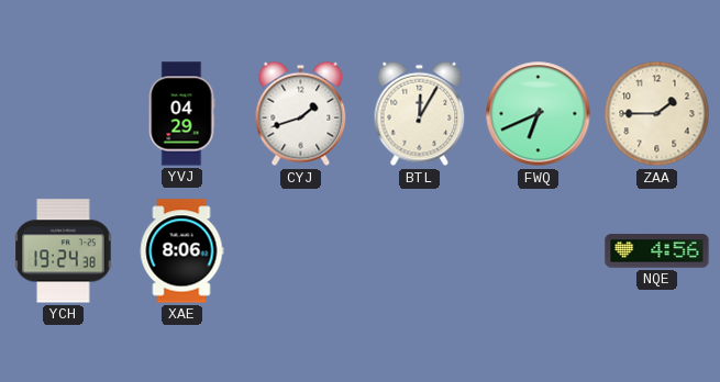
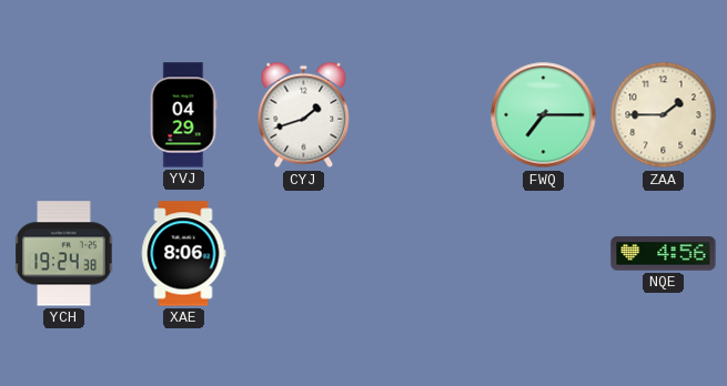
BTL: 12:05 -> none (420, 114)
FWQ: 6:41 -> 7:15 (544, 115)
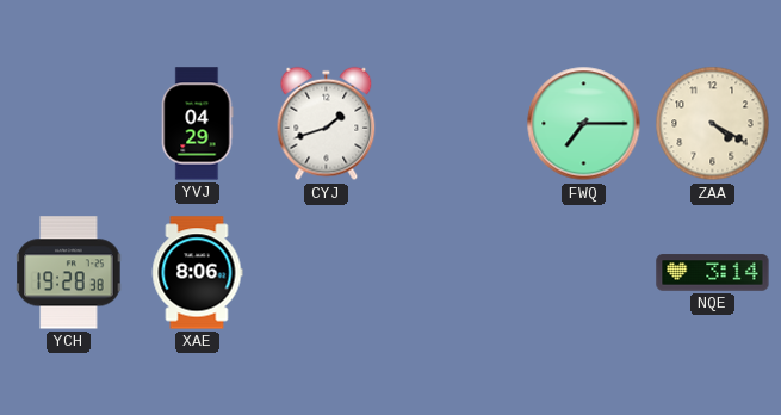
ZAA: 1:45 -> 4:20 (713, 124)
YCH: 19:24 -> 19:28 (69, 273)
NQE: 4:56 -> 3:14 (713, 273)
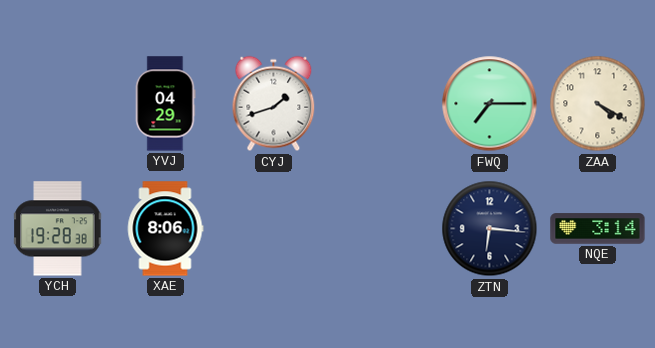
ZTN: none -> 6:16 (490, 229)
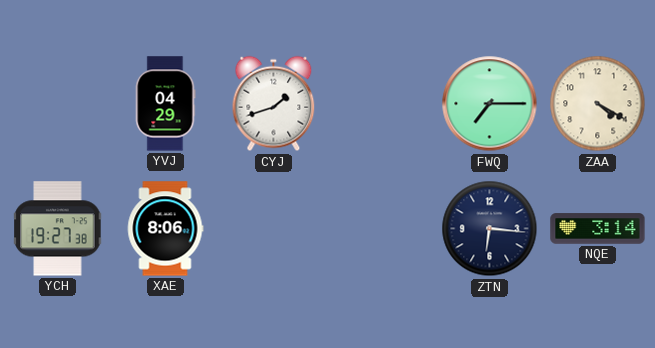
YCH: 19:28 -> 19:27 (58, 229)
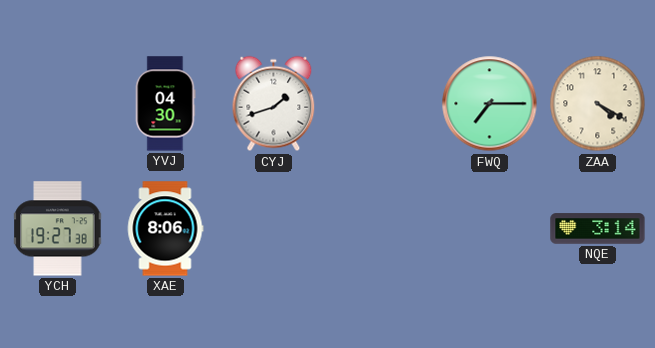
YVJ: 04:29 -> 04:30 (165, 104)
ZTN: 6:16 -> none (490, 229)
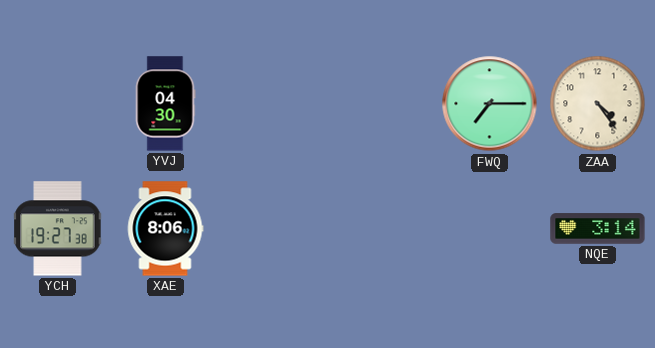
CYJ: 1:42 -> none (274, 104)
ZAA: 4:20 -> 4:24 (598, 104)
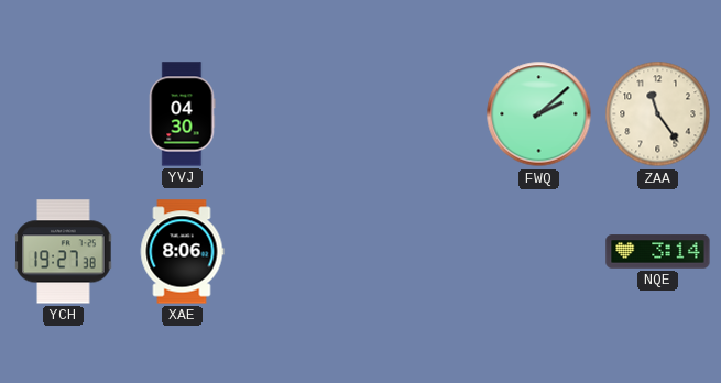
FWQ: 7:15 -> 2:08 (539, 114)
ZAA: 4:24 -> 11:24 (658, 114)
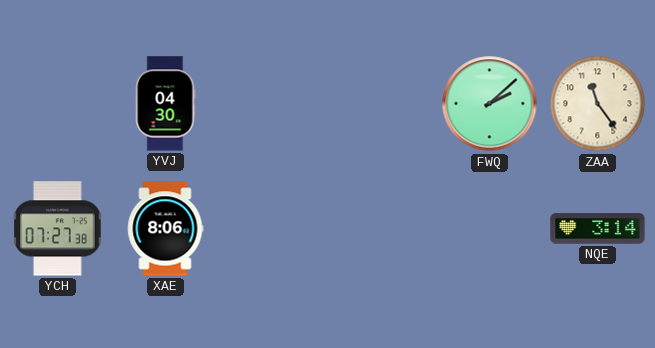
YCH: 19:27 -> 07:27 (58, 229)
